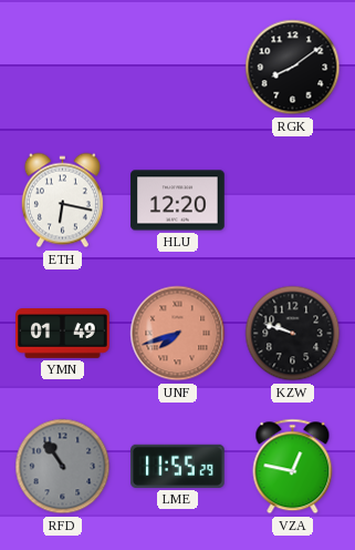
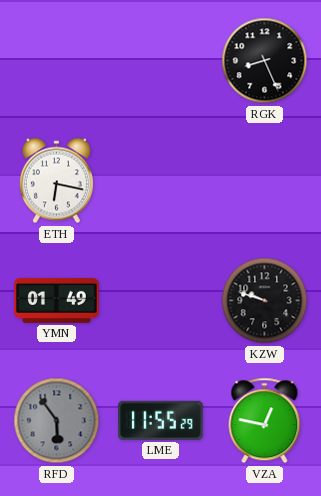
RGK: 8:09 -> 8:26 (265, 61)
HLU: 12:20 -> none (178, 201)
UNF: 7:42 -> none (178, 334)
RFD: 10:54 -> 5:54 (57, 421)
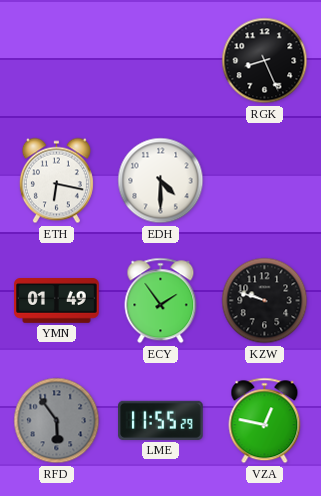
EDH: none -> 4:30 (161, 181)
ECY: none -> 1:54 (161, 301)
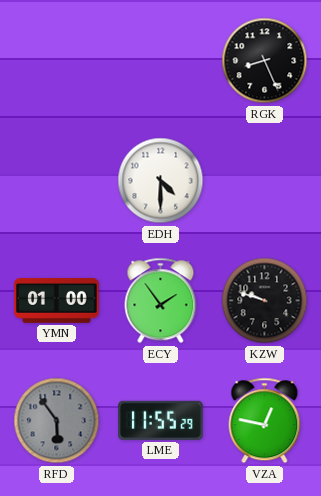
ETH: 6:17 -> none (56, 181)
YMN: 01:49 -> 01:00 (57, 301)
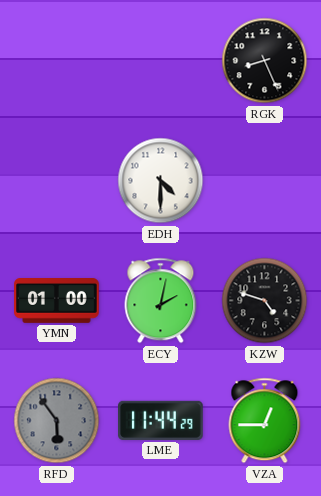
ECY: 1:54 -> 2:02 (161, 301)
KZW: 9:48 -> 4:48 (265, 301)
LME: 11:55 -> 11:44 (161, 420)
VZA: 12:47 -> 12:45 (265, 421)
